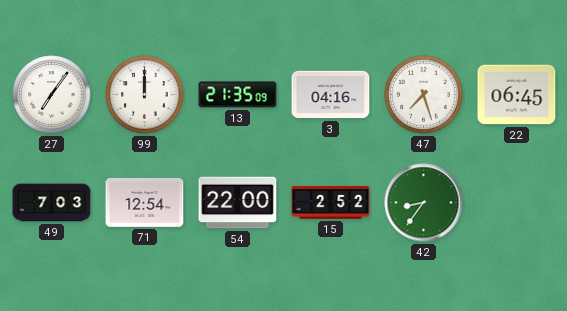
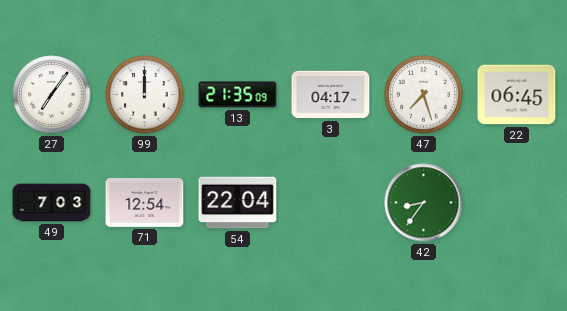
3: 04:16 -> 04:17 (331, 95)
54: 22:00 -> 22:04 (238, 203)
15: 2:52 -> none (331, 202)
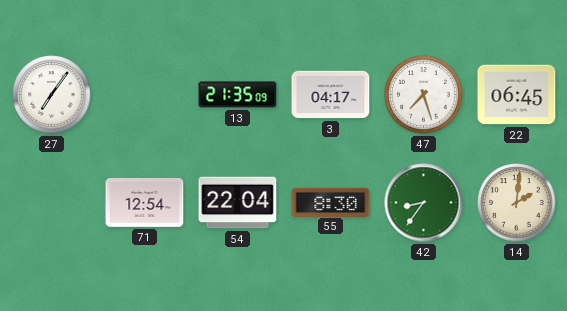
99: 12:00 -> none (145, 95)
49: 7:03 -> none (52, 203)
55: none -> 8:30 (331, 202)
14: none -> 2:01 (517, 203)
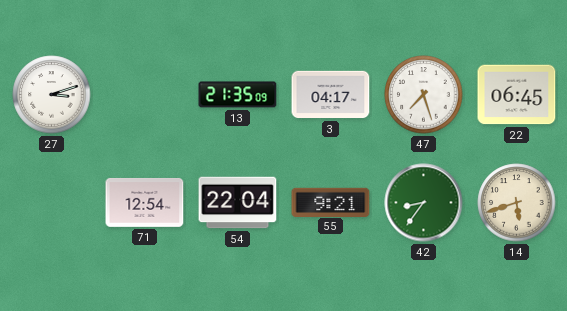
27: 7:06 -> 3:12 (52, 95)
55: 8:30 -> 9:21 (331, 202)
14: 2:01 -> 5:42 (517, 203)
